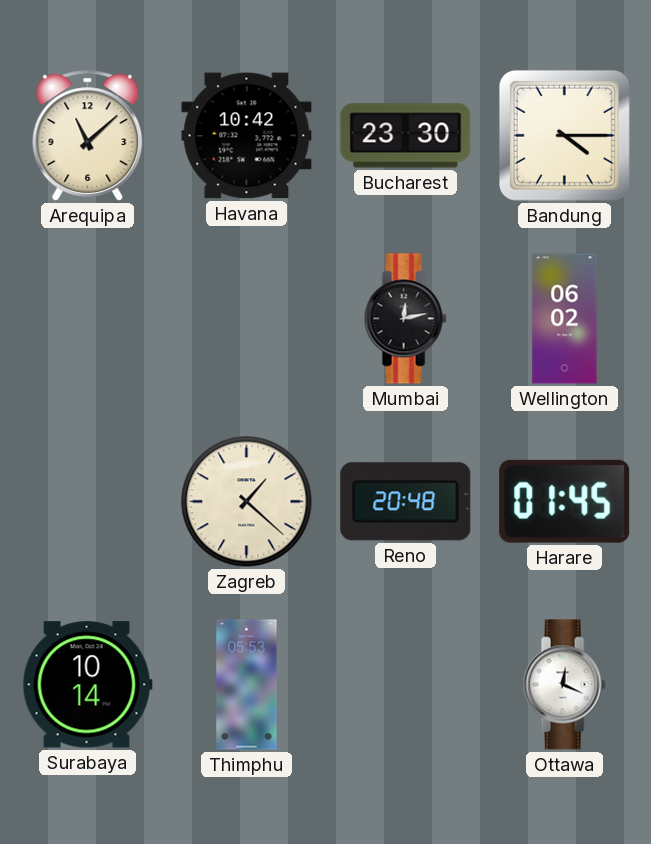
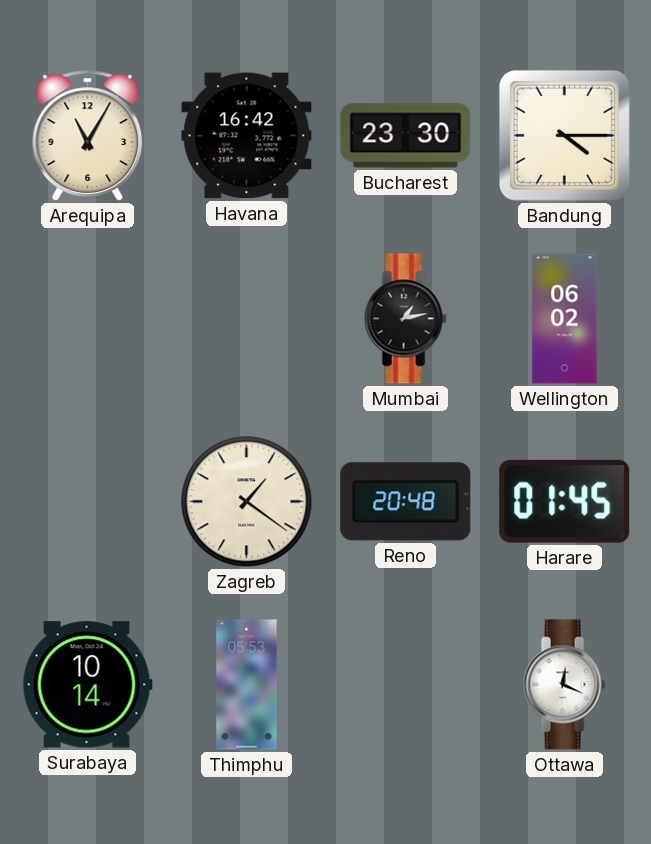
Arequipa: 11:08 -> 11:05 (88, 136)
Havana: 10:42 -> 16:42 (247, 136)
Mumbai: 12:13 -> 1:13 (405, 319)
Zagreb: 1:22 -> 1:21 (247, 502)
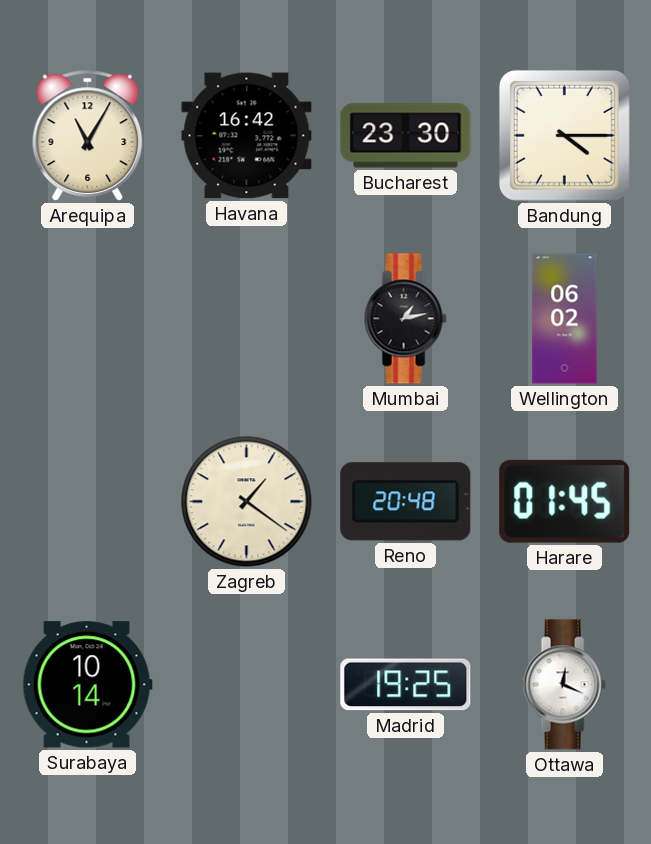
Thimphu: 05:53 -> none (247, 685)
Madrid: none -> 19:25 (406, 685)
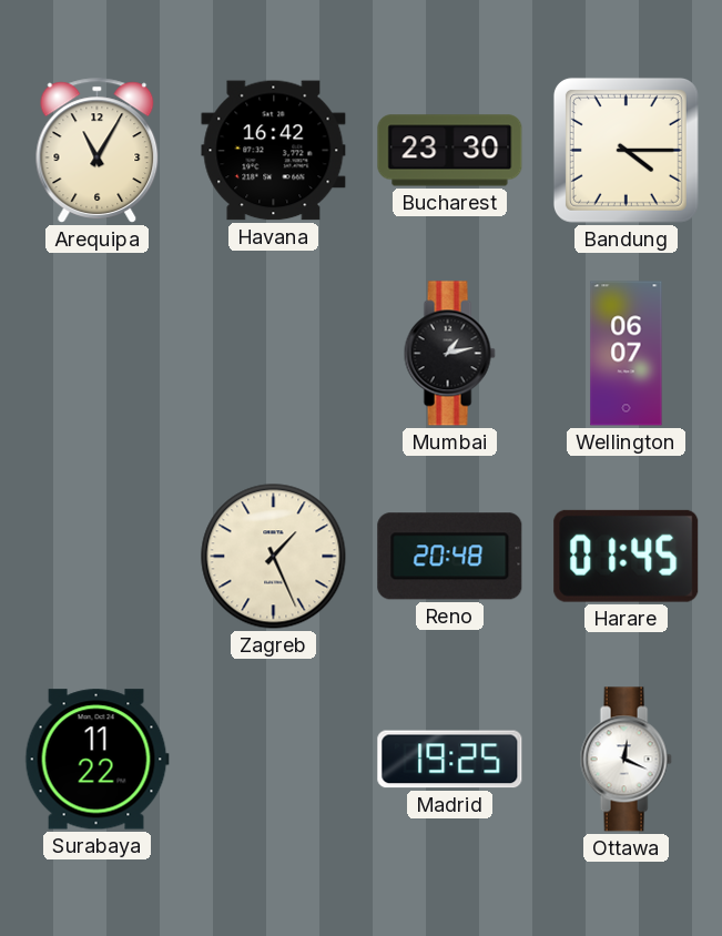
Wellington: 06:02 -> 06:07 (627, 354)
Zagreb: 1:21 -> 1:26 (274, 557)
Surabaya: 10:14 -> 11:22 (96, 760)
